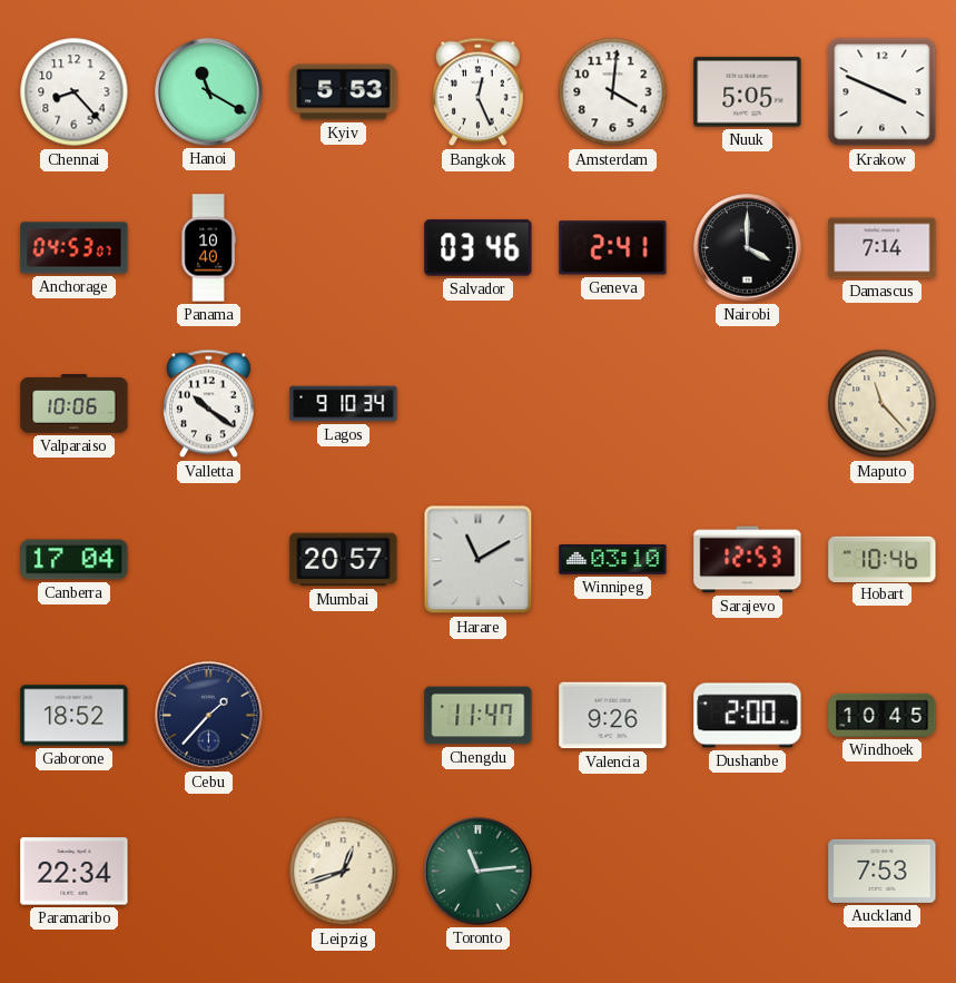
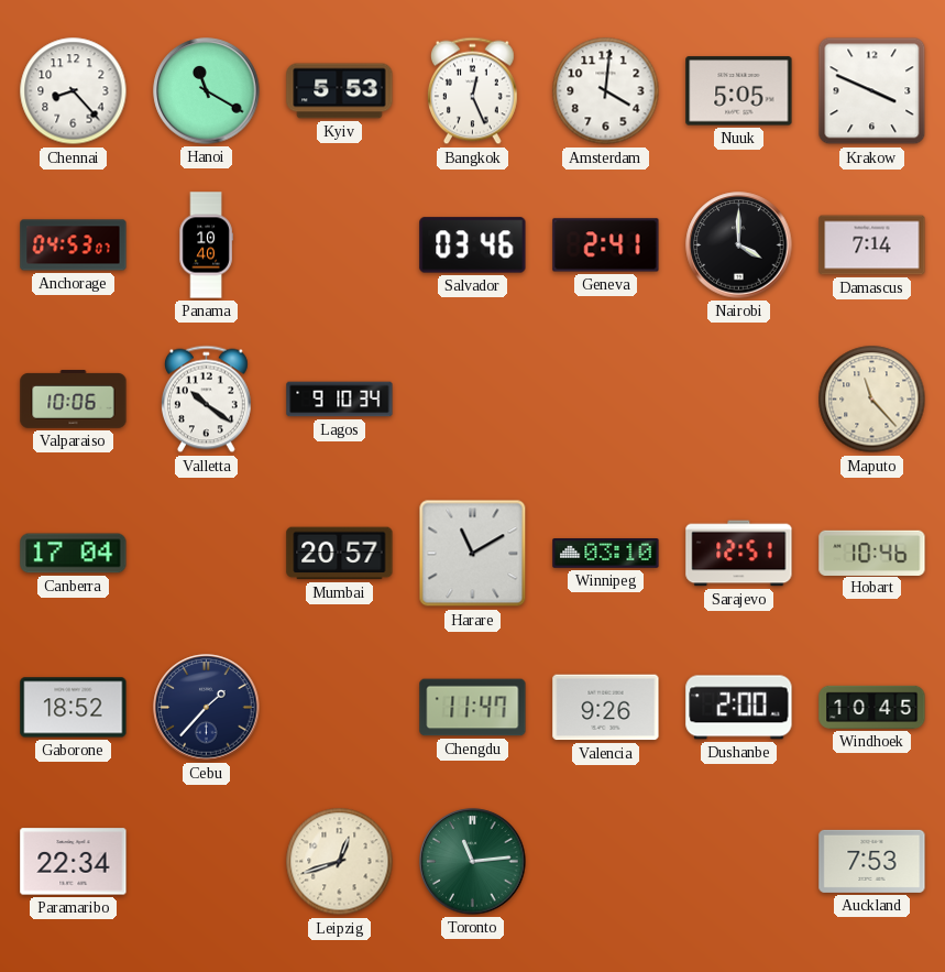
Sarajevo: 12:53 -> 12:51 (739, 554)
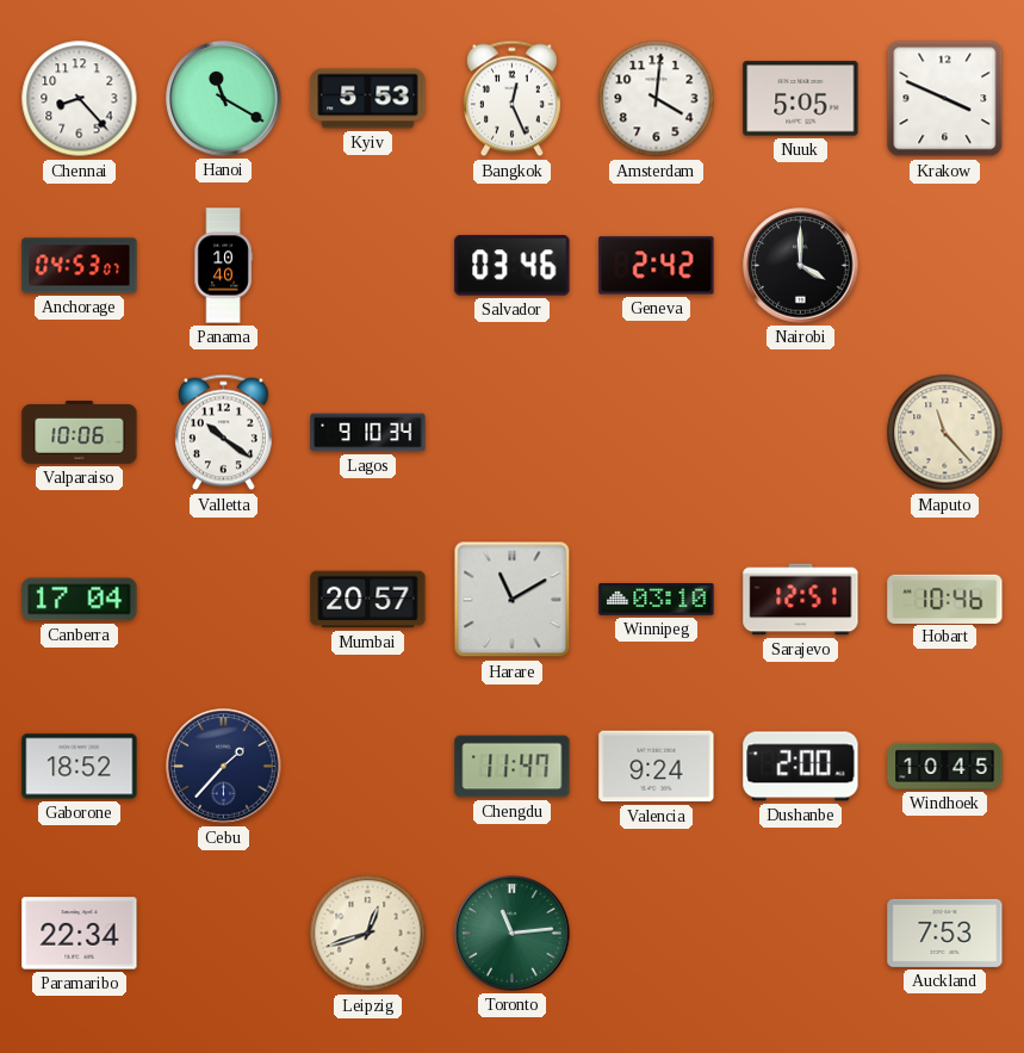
Geneva: 2:41 -> 2:42 (657, 266)
Damascus: 7:14 -> none (872, 245)
Valencia: 9:26 -> 9:24 (657, 767)
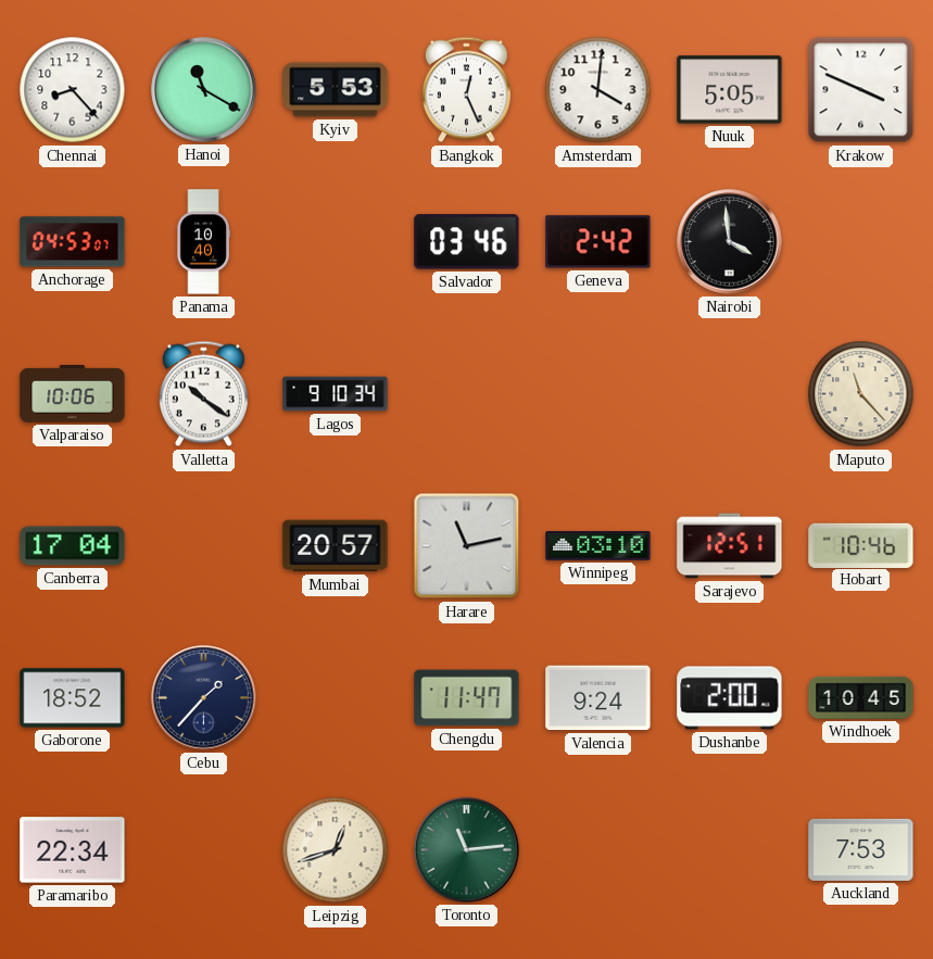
Nairobi: 4:00 -> 3:59 (730, 242)
Harare: 11:10 -> 11:13 (467, 546)
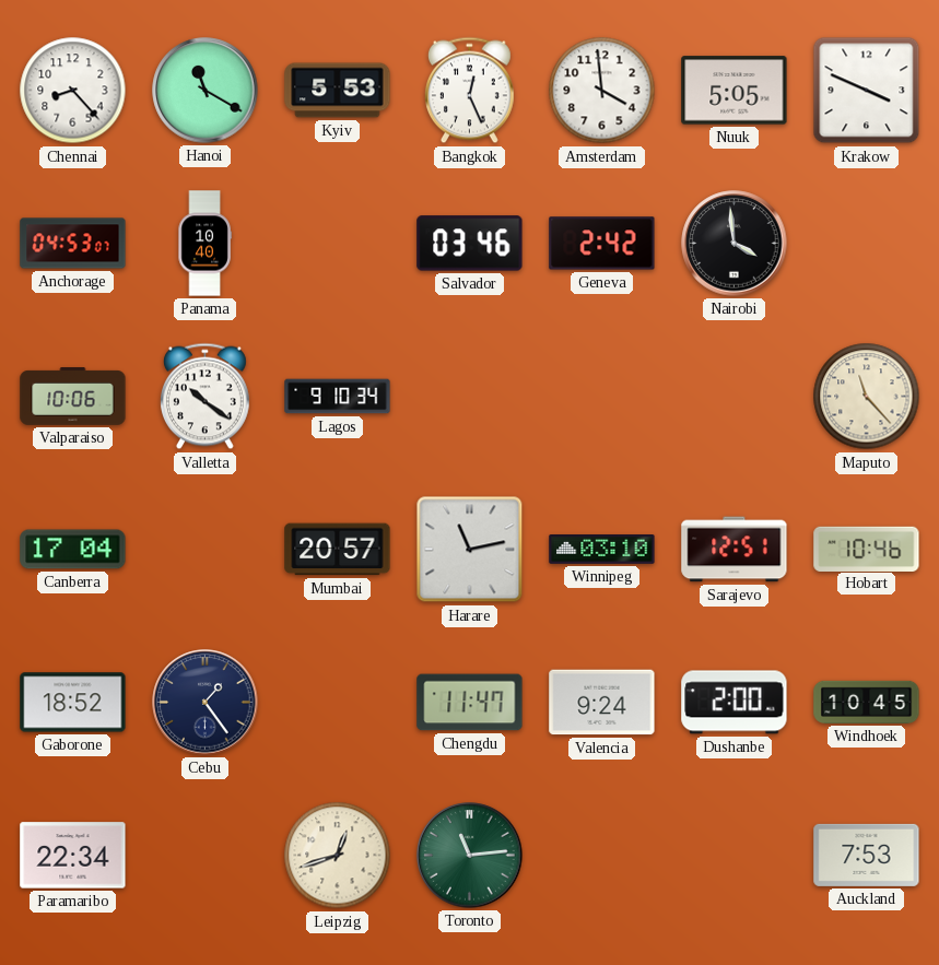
Amsterdam: 4:01 -> 3:59 (602, 91)
Cebu: 1:37 -> 1:24 (206, 703)
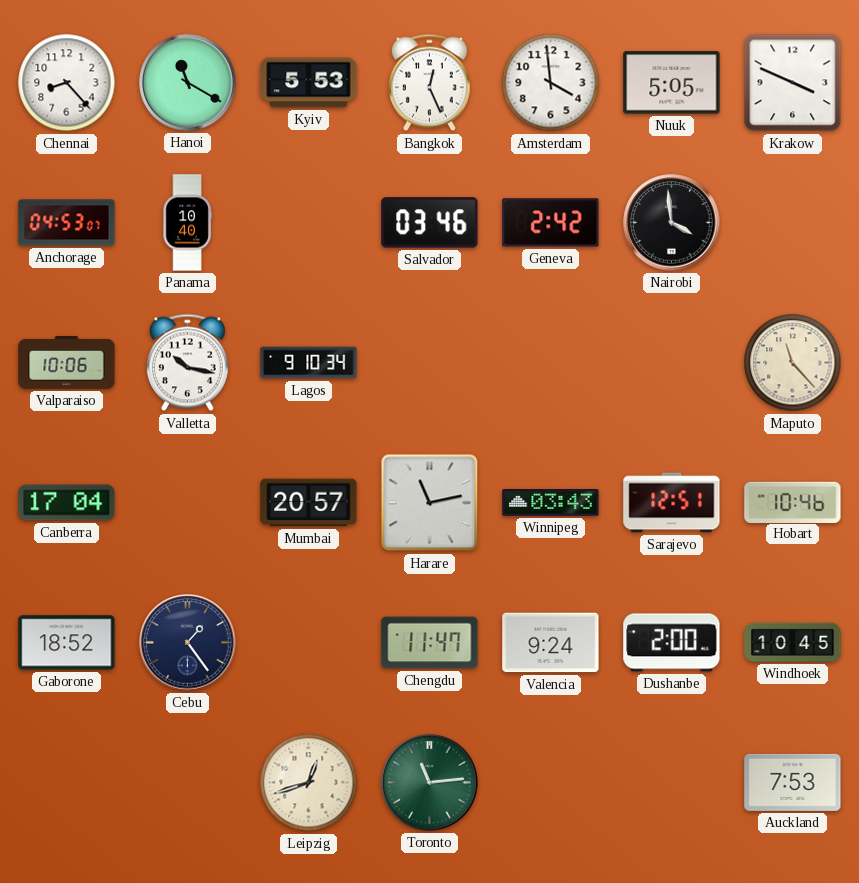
Valletta: 10:21 -> 10:17 (187, 363)
Winnipeg: 03:10 -> 03:43 (551, 503)
Paramaribo: 22:34 -> none (73, 856)
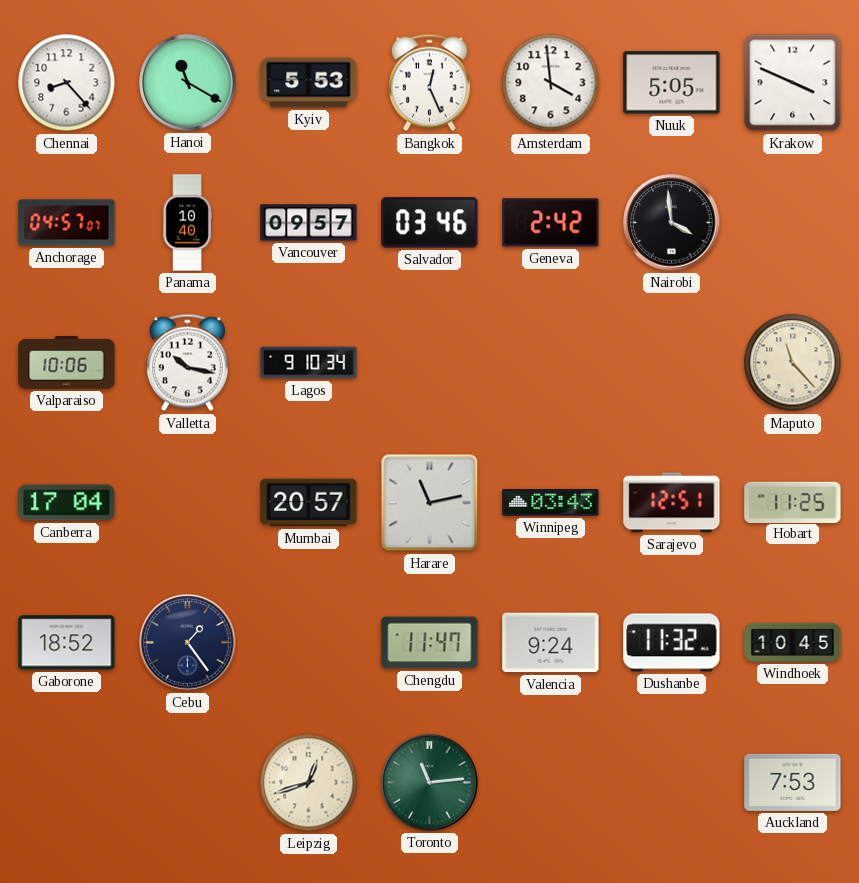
Anchorage: 04:53 -> 04:57 (67, 223)
Vancouver: none -> 09:57 (309, 223)
Hobart: 10:46 -> 11:25 (793, 502)
Dushanbe: 2:00 -> 11:32 (672, 643)
